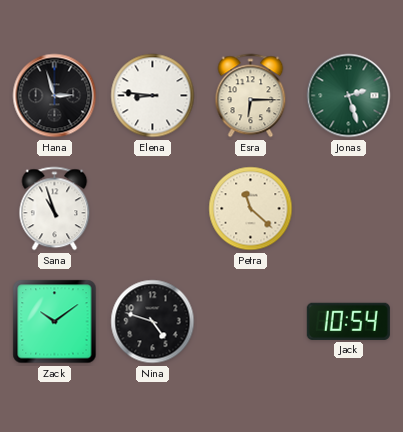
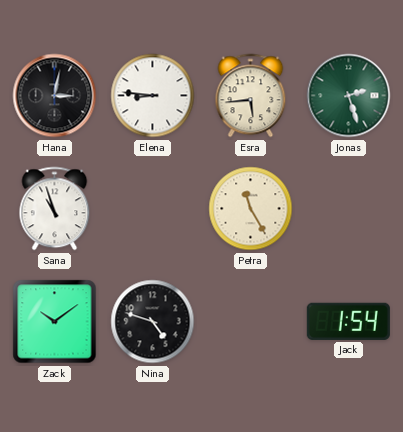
Hana: 2:57 -> 3:02 (55, 96)
Esra: 6:15 -> 5:44 (251, 96)
Petra: 11:22 -> 11:25 (251, 209)
Jack: 10:54 -> 1:54 (348, 321)
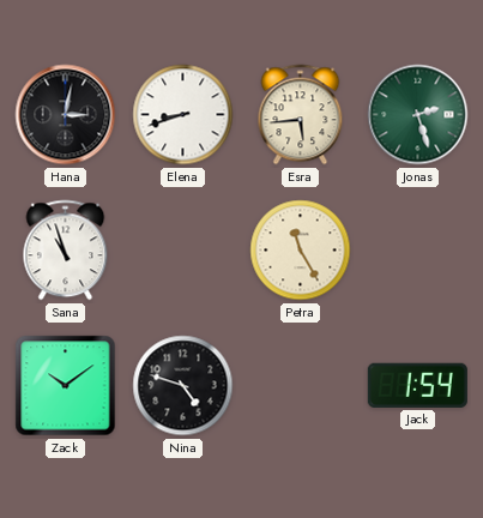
Elena: 8:46 -> 8:42 (183, 115)
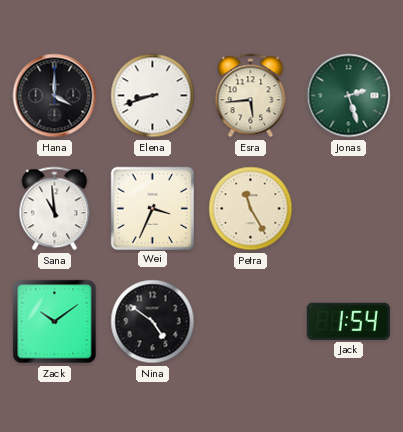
Hana: 3:02 -> 4:00 (55, 96)
Sana: 10:57 -> 10:59 (55, 209)
Wei: none -> 3:34 (152, 208)
Nina: 4:48 -> 4:51 (153, 322)
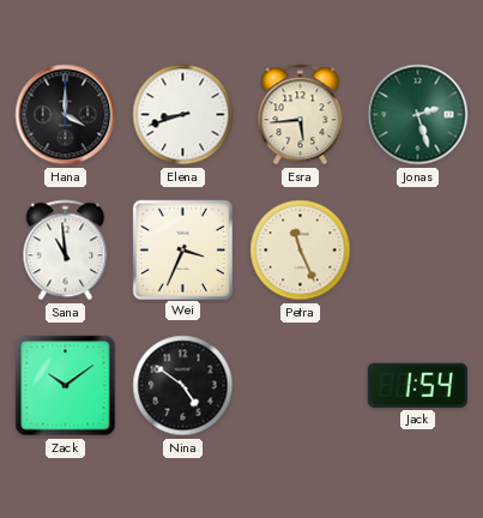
Petra: 11:25 -> 11:26 (301, 251)
